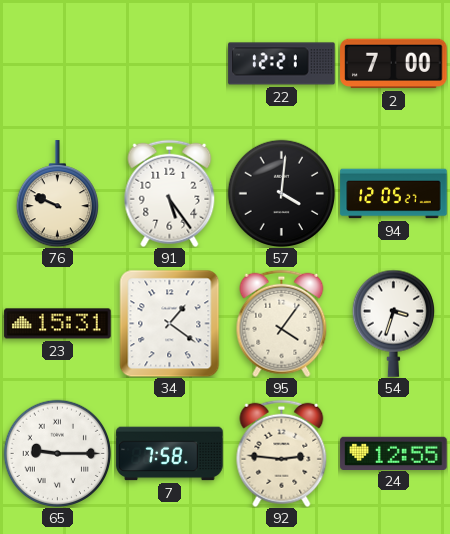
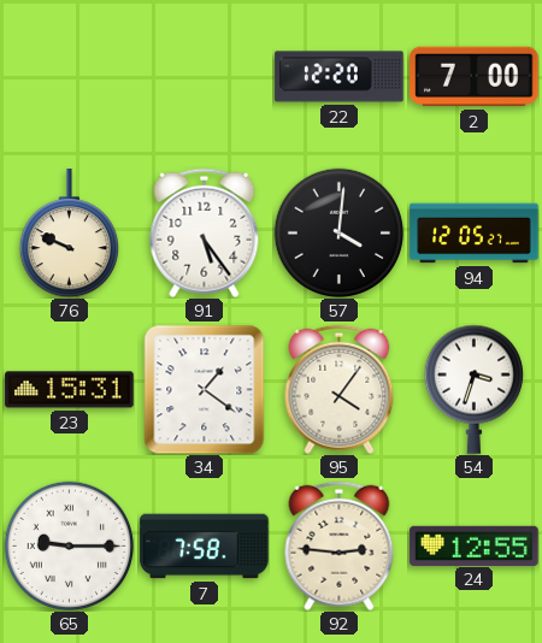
22: 12:21 -> 12:20 (340, 77)
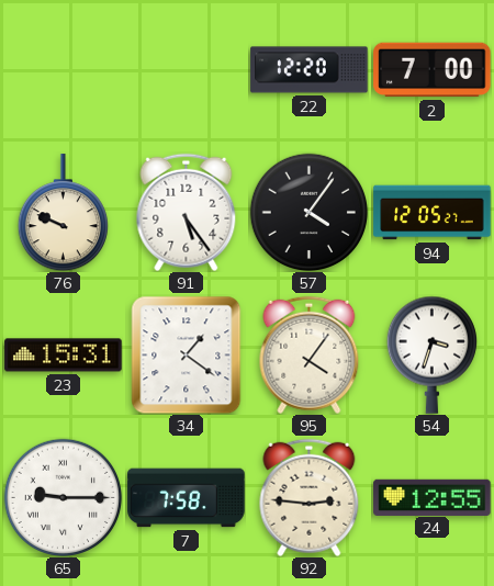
57: 4:01 -> 4:06 (308, 212)
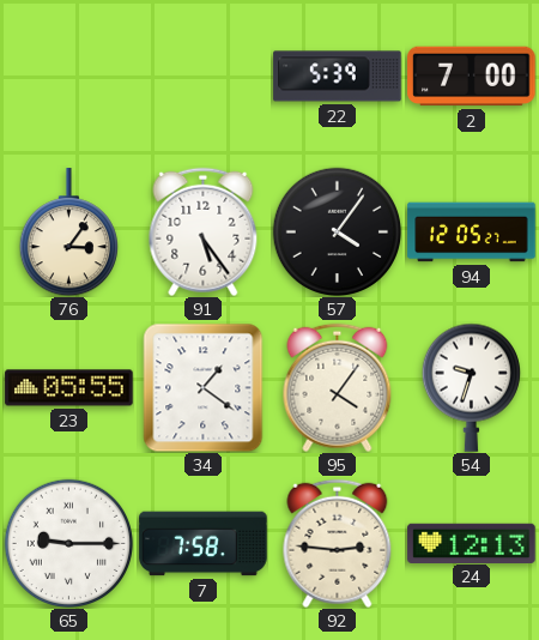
22: 12:20 -> 5:39 (338, 77)
76: 9:49 -> 3:06 (68, 233)
23: 15:31 -> 05:55 (69, 388)
54: 3:33 -> 9:33 (471, 387)
24: 12:55 -> 12:13 (472, 543)
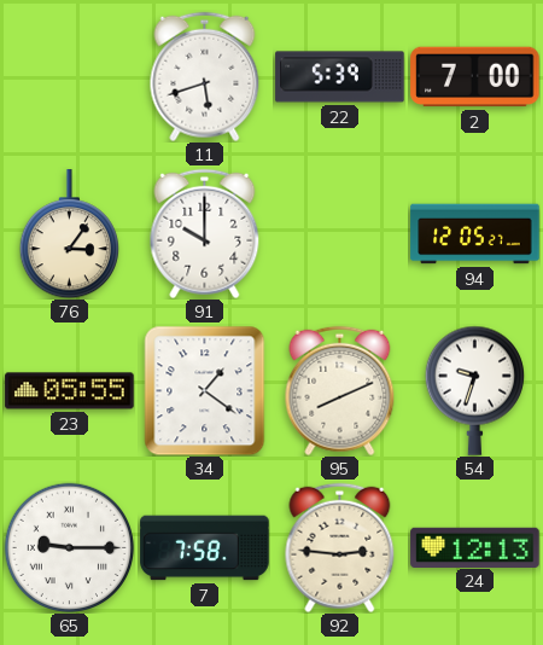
11: none -> 5:42 (205, 76)
91: 5:24 -> 10:00 (205, 233)
57: 4:06 -> none (337, 231)
95: 4:06 -> 8:11 (340, 390)
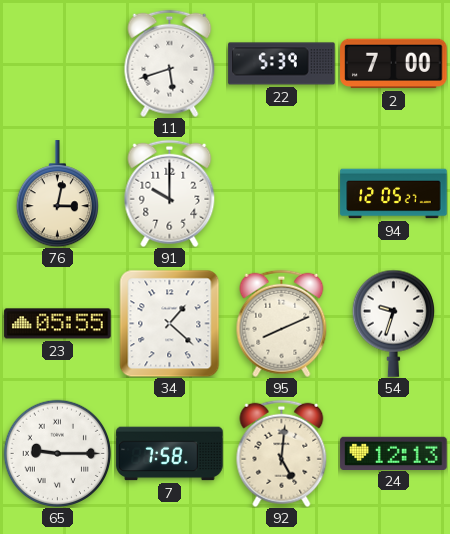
76: 3:06 -> 3:02 (57, 194)
34: 1:21 -> 1:22 (170, 323)
92: 2:46 -> 5:01 (282, 453)
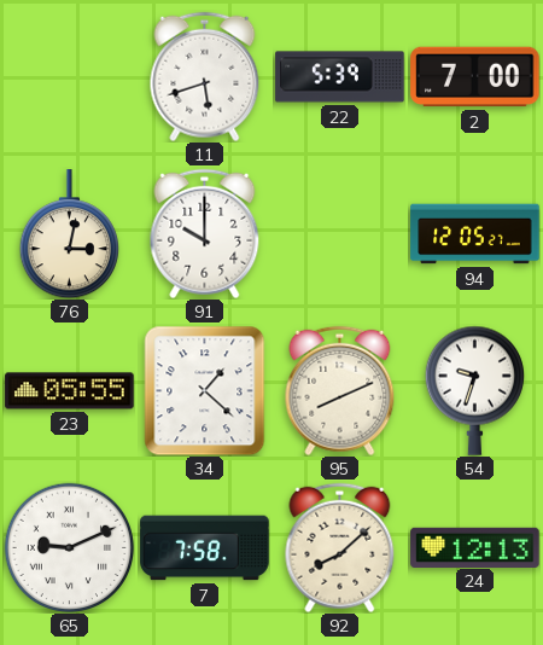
65: 9:15 -> 9:11 (69, 547)
92: 5:01 -> 8:08 (340, 547)
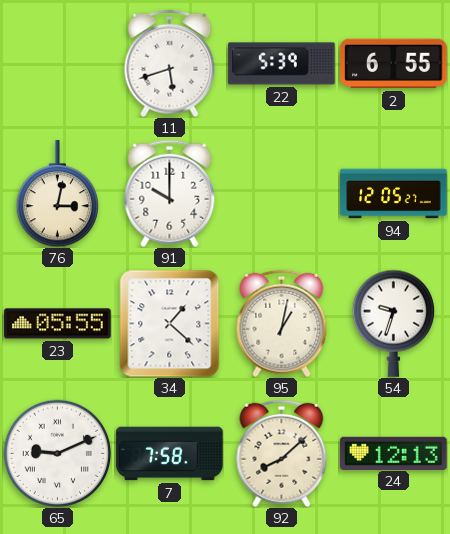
2: 7:00 -> 6:55 (394, 64)
95: 8:11 -> 1:02 (282, 323)
